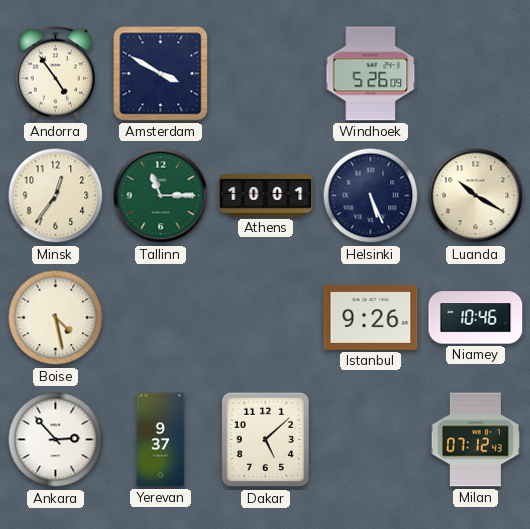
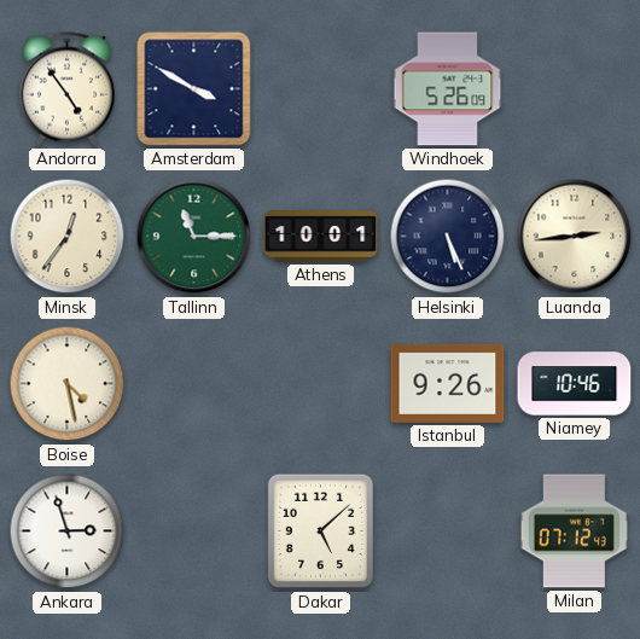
Luanda: 10:20 -> 2:44 (575, 237)
Ankara: 2:53 -> 2:57 (68, 531)
Yerevan: 9:37 -> none (161, 440)
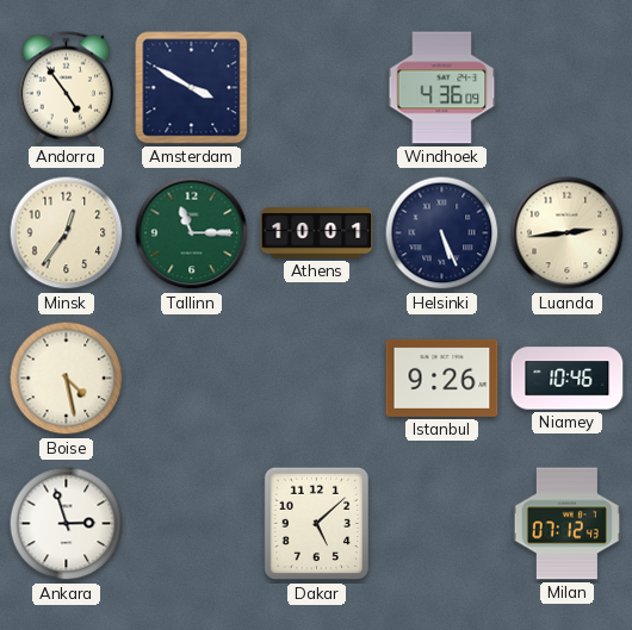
Windhoek: 5:26 -> 4:36 (442, 88)
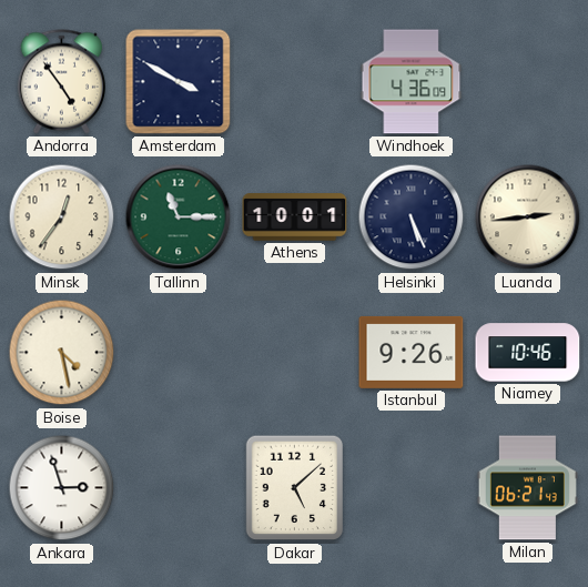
Milan: 07:12 -> 06:21 (527, 488)
